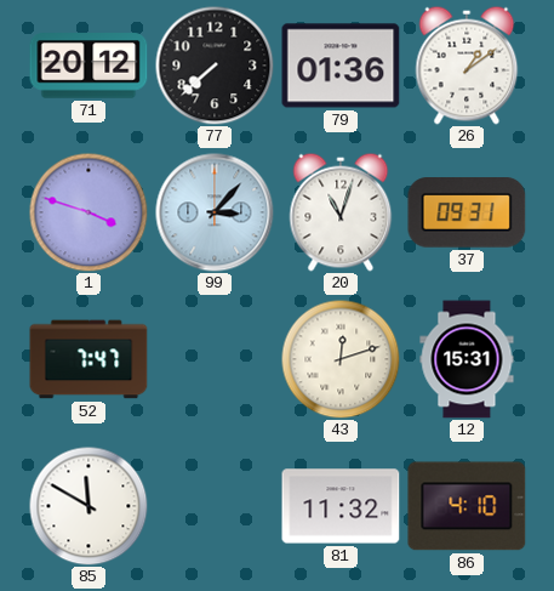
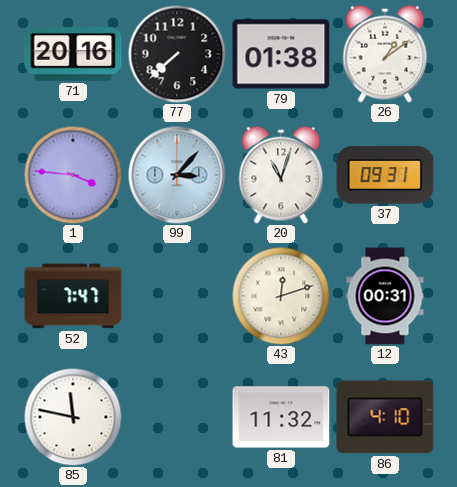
71: 20:12 -> 20:16 (73, 54)
79: 01:36 -> 01:38 (281, 54)
1: 3:48 -> 3:46 (73, 175)
12: 15:31 -> 00:31 (385, 296)
85: 11:50 -> 11:47 (73, 417)
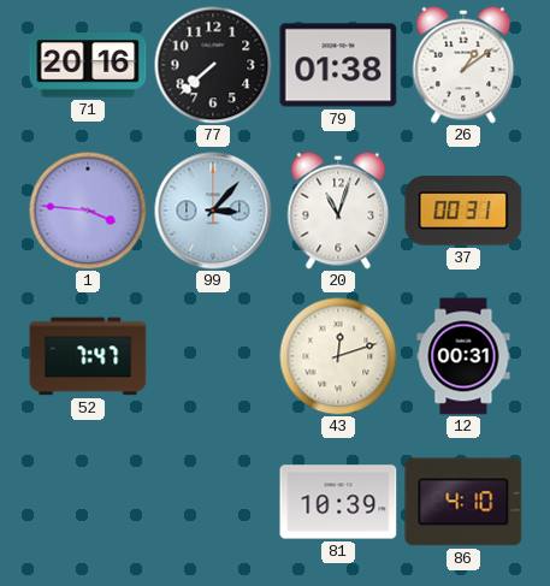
37: 09:31 -> 00:31 (463, 211)
85: 11:47 -> none (73, 417)
81: 11:32 -> 10:39 (338, 502)
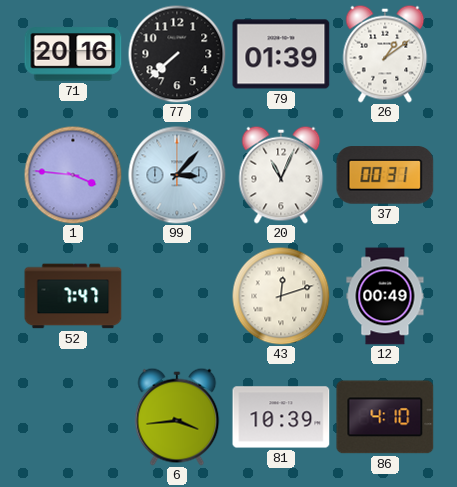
79: 01:38 -> 01:39 (281, 54)
20: 11:03 -> 11:04 (281, 175)
12: 00:31 -> 00:49 (385, 296)
6: none -> 3:44 (177, 417)
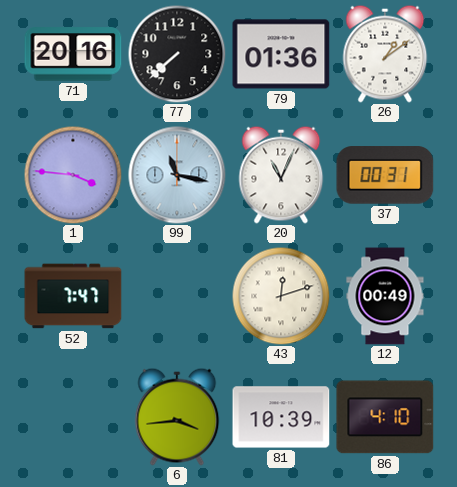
79: 01:39 -> 01:36 (281, 54)
99: 3:07 -> 11:17 (177, 175)
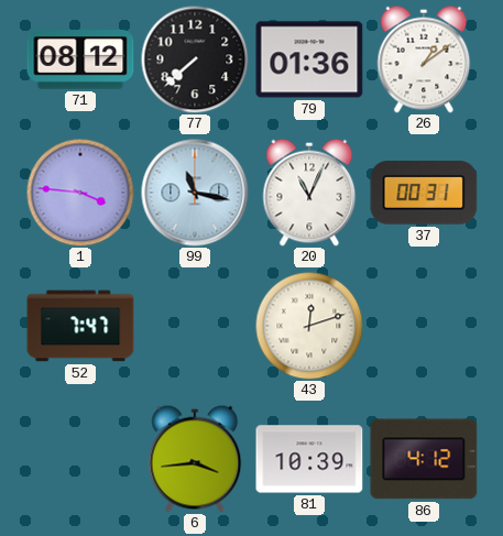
71: 20:16 -> 08:12 (80, 59)
12: 00:49 -> none (385, 296)
86: 4:10 -> 4:12 (424, 459)
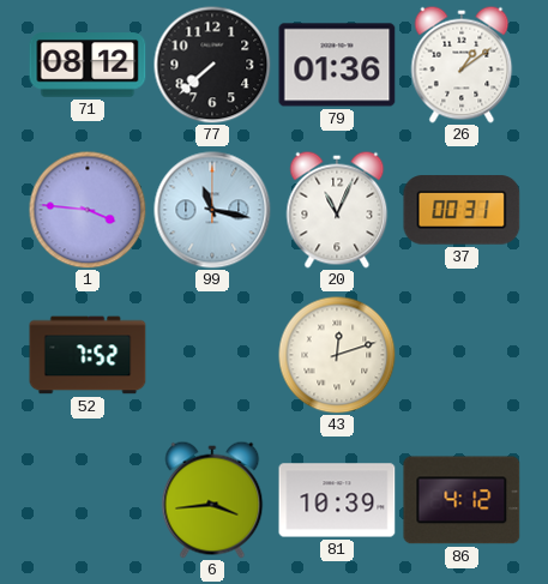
52: 7:47 -> 7:52 (88, 355)
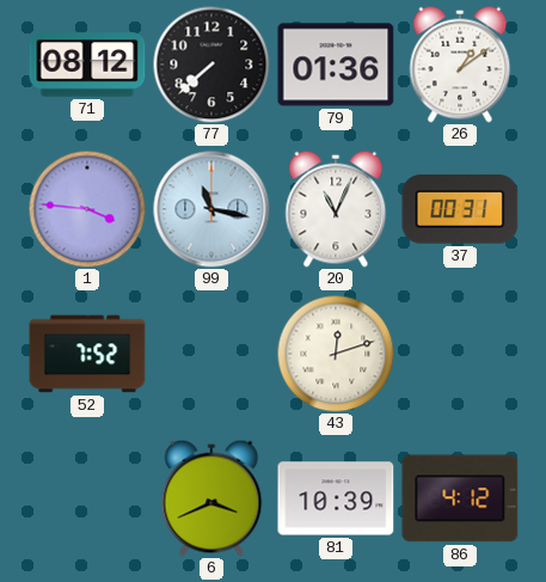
6: 3:44 -> 3:41 (211, 498)
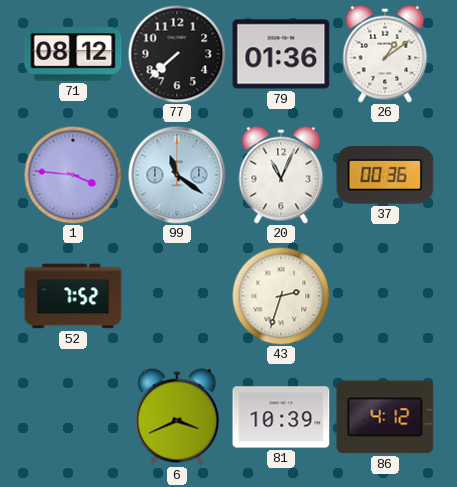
99: 11:17 -> 11:21 (177, 175)
37: 00:31 -> 00:36 (385, 175)
43: 12:12 -> 2:33 (281, 296)
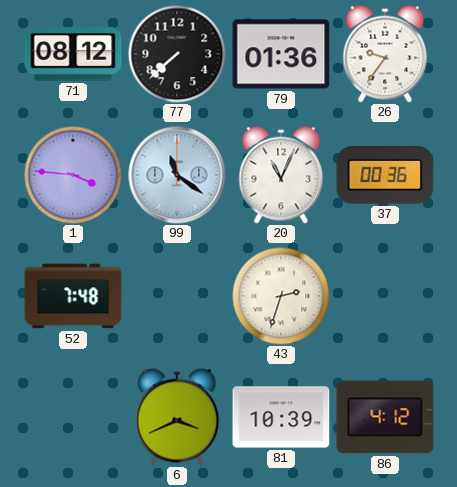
26: 1:09 -> 9:36 (385, 54)
52: 7:52 -> 7:48 (73, 296)
